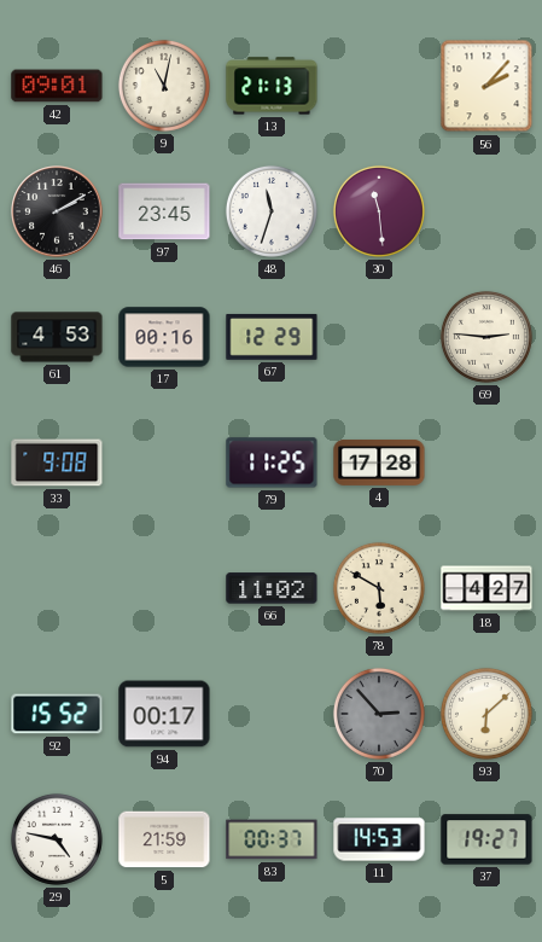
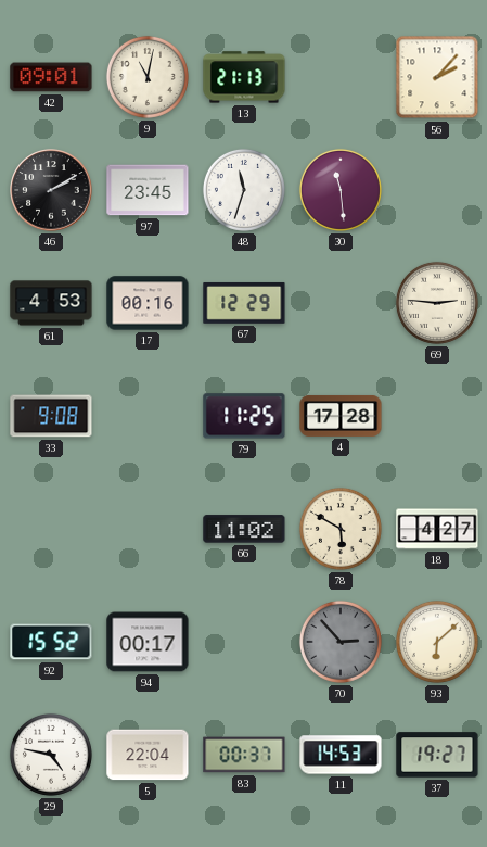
5: 21:59 -> 22:04 (148, 755)
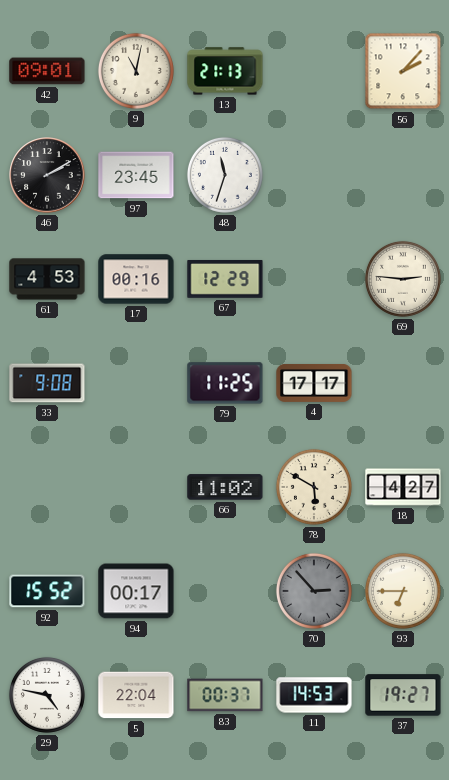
30: 11:29 -> none (341, 190)
4: 17:28 -> 17:17 (314, 383)
93: 6:08 -> 6:45 (403, 591)
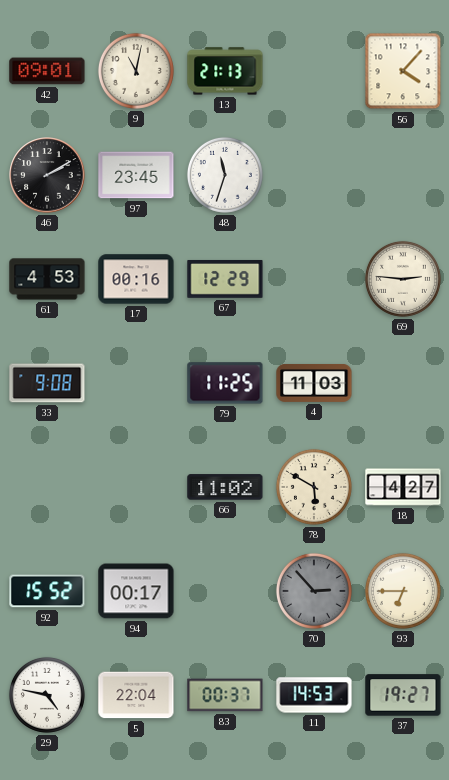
56: 2:07 -> 4:07 (403, 71)
4: 17:17 -> 11:03 (314, 383)
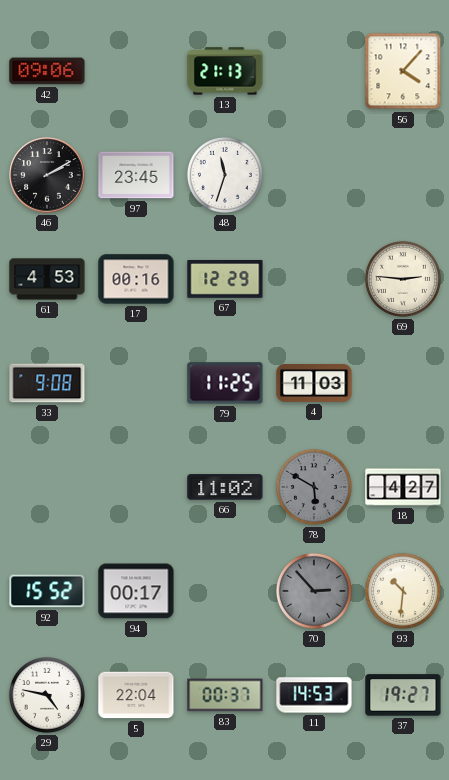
42: 09:01 -> 09:06 (47, 71)
9: 11:02 -> none (136, 71)
78 dial: cream -> grey (314, 487)
93: 6:45 -> 10:31 (403, 591)
